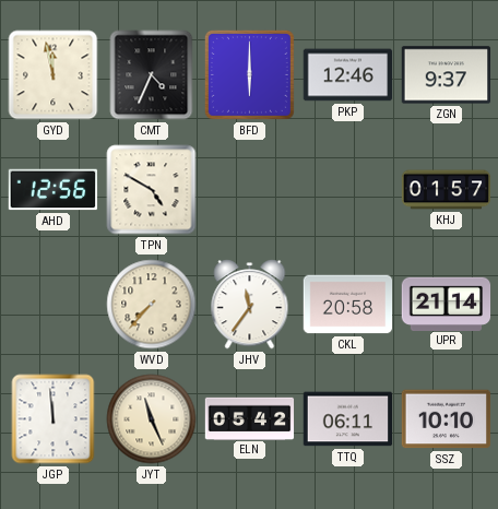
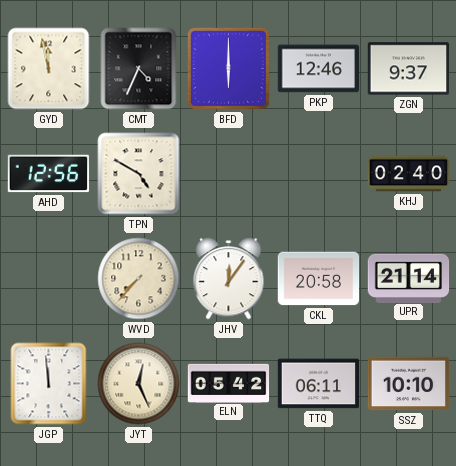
KHJ: 01:57 -> 02:40 (409, 174)
JHV: 11:36 -> 12:06 (229, 279)
JYT: 11:26 -> 12:26 (139, 384)
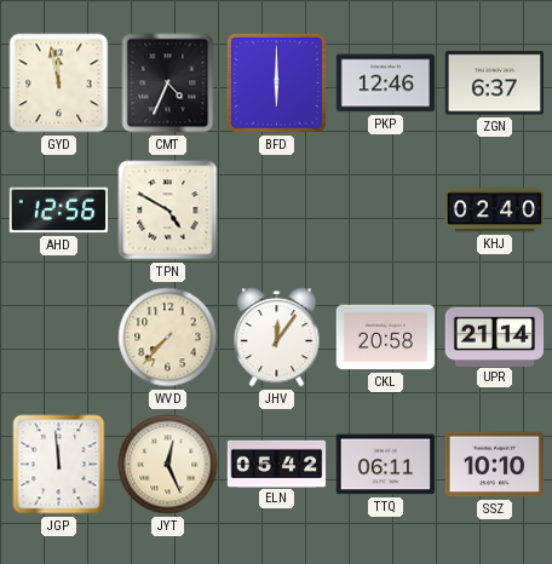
ZGN: 9:37 -> 6:37 (495, 84)
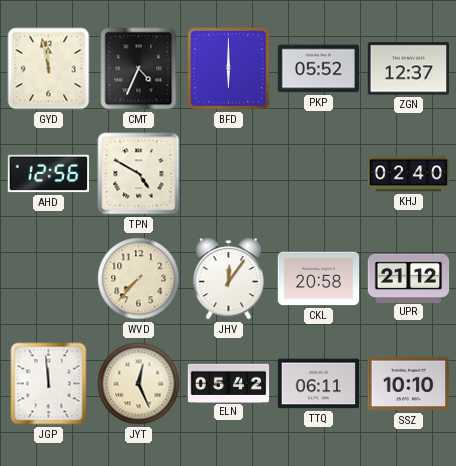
PKP: 12:46 -> 05:52 (319, 69)
ZGN: 6:37 -> 12:37 (409, 69)
UPR: 21:14 -> 21:12 (409, 278)
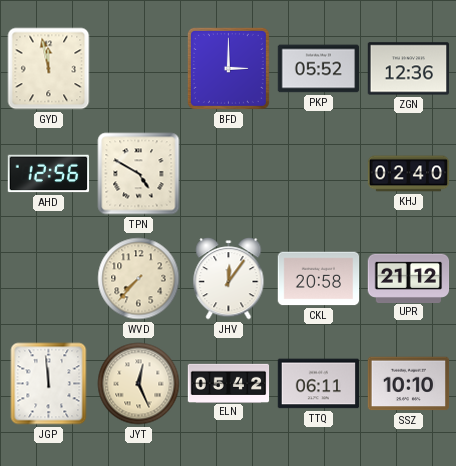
CMT: 4:34 -> none (139, 69)
BFD: 6:00 -> 3:00 (228, 68)
ZGN: 12:37 -> 12:36 (409, 69)
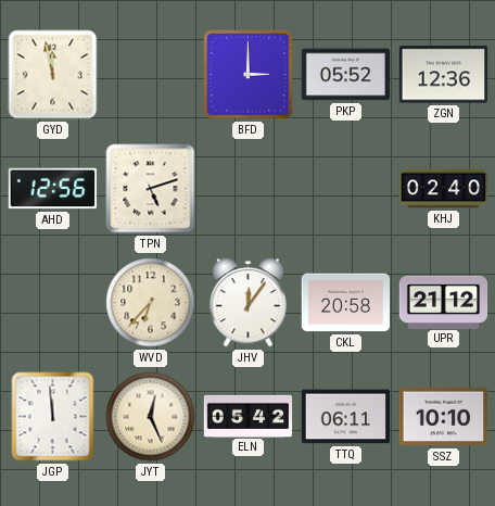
TPN: 4:50 -> 5:12 (151, 189)
WVD: 7:37 -> 6:37 (151, 303)
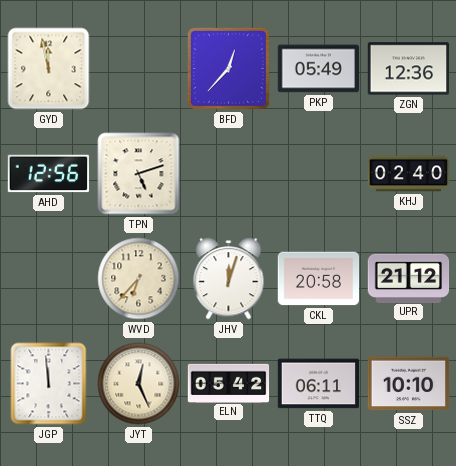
BFD: 3:00 -> 12:37 (228, 68)
PKP: 05:52 -> 05:49 (319, 69)
JHV: 12:06 -> 12:03 (229, 279)
